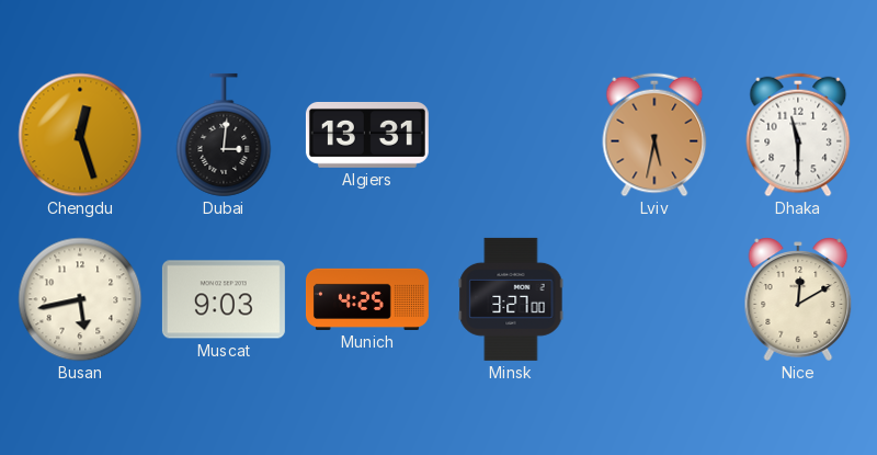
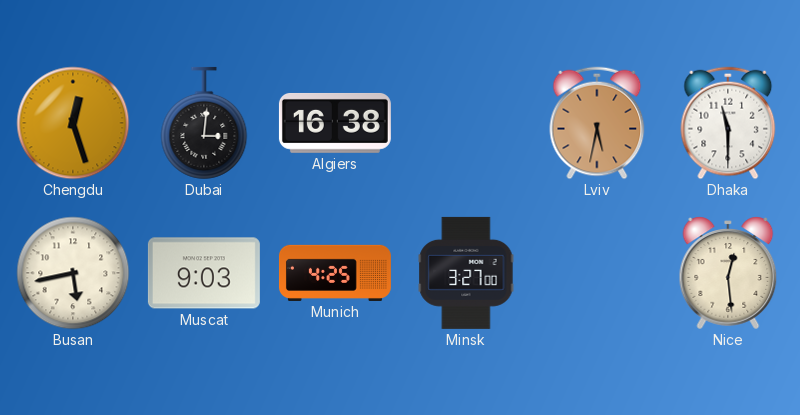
Algiers: 13:31 -> 16:38 (335, 123)
Nice: 12:10 -> 12:29 (728, 273)
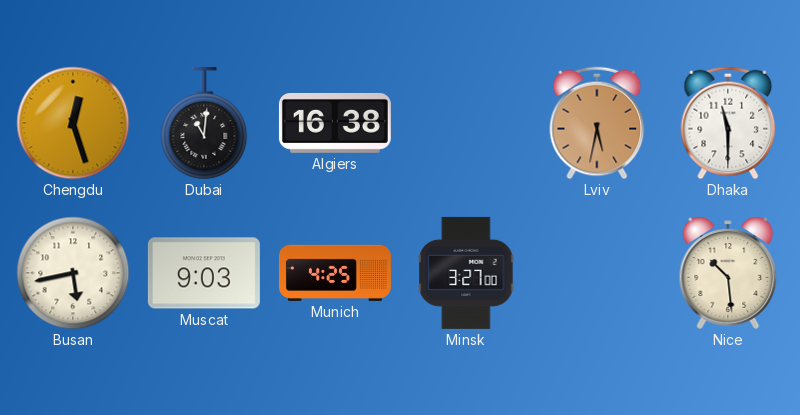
Dubai: 3:01 -> 11:01 (204, 123)
Nice: 12:29 -> 10:29 (728, 273)
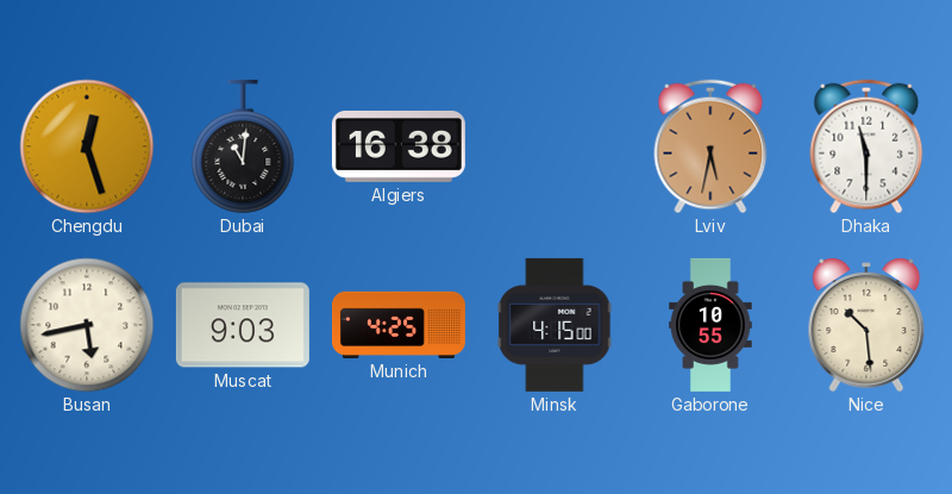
Minsk: 3:27 -> 4:15 (555, 325)
Gaborone: none -> 10:55 (710, 325)
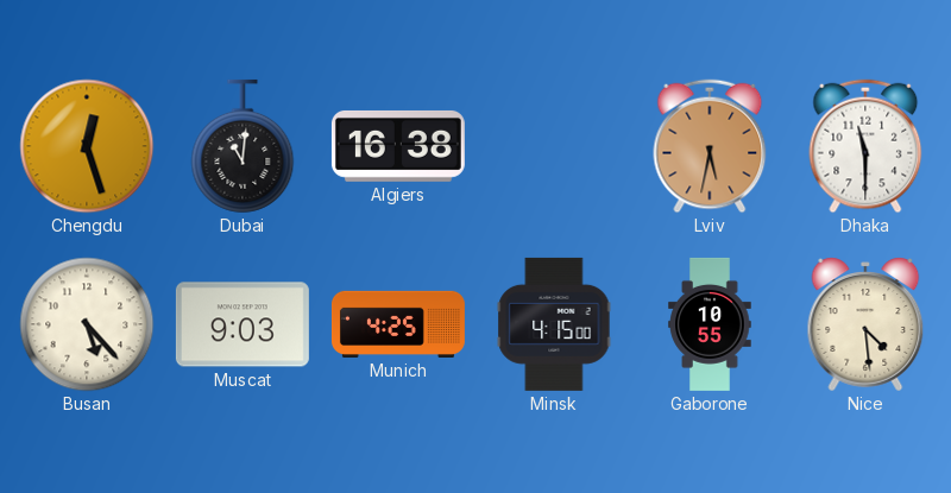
Busan: 5:43 -> 5:23 (87, 324)
Nice: 10:29 -> 4:29 (865, 324)
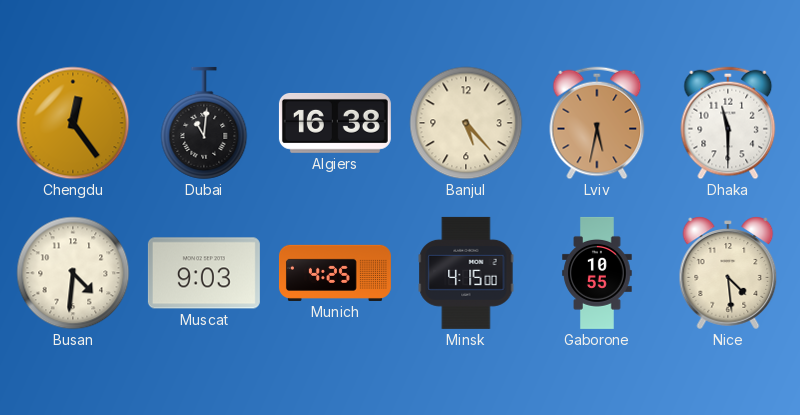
Chengdu: 12:27 -> 12:24 (73, 123)
Banjul: none -> 5:23 (466, 123)
Busan: 5:23 -> 4:31 (73, 273)
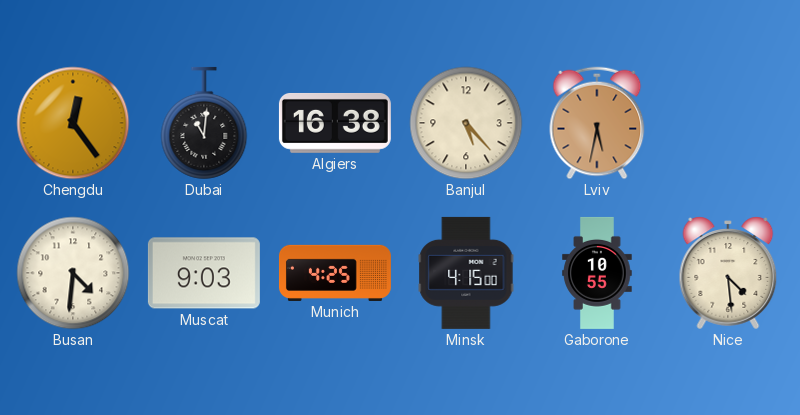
Dhaka: 11:30 -> none (728, 123)
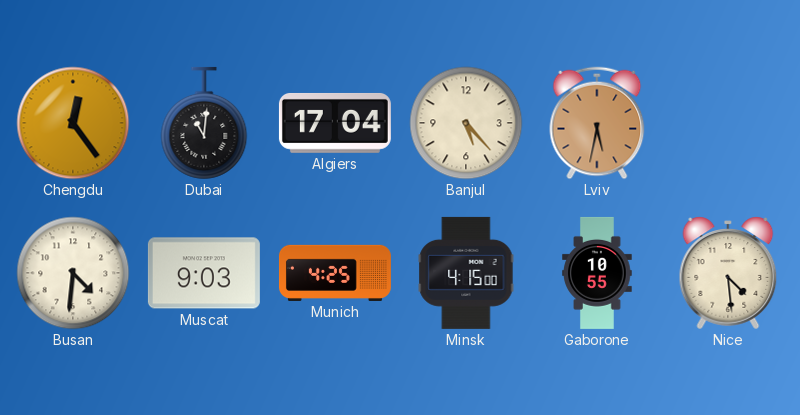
Algiers: 16:38 -> 17:04 (335, 123)
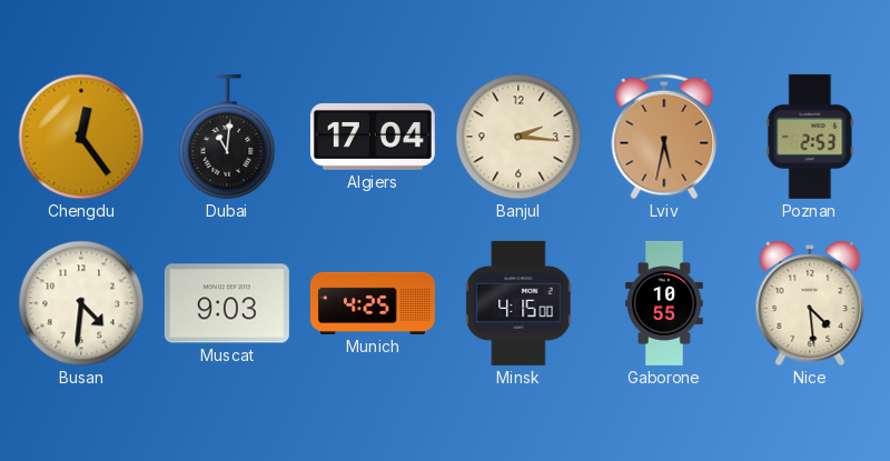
Banjul: 5:23 -> 2:16 (518, 137)
Poznan: none -> 2:53 (810, 137)
